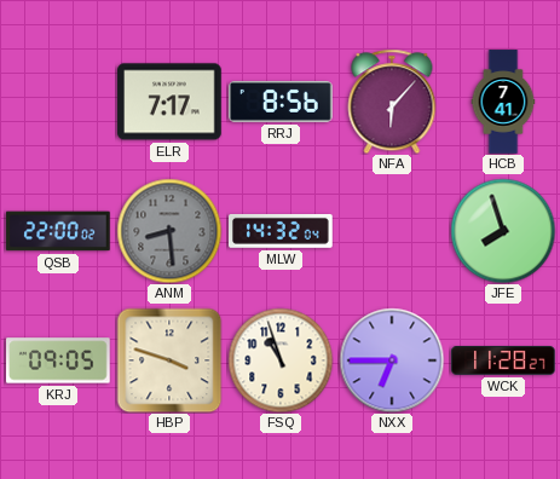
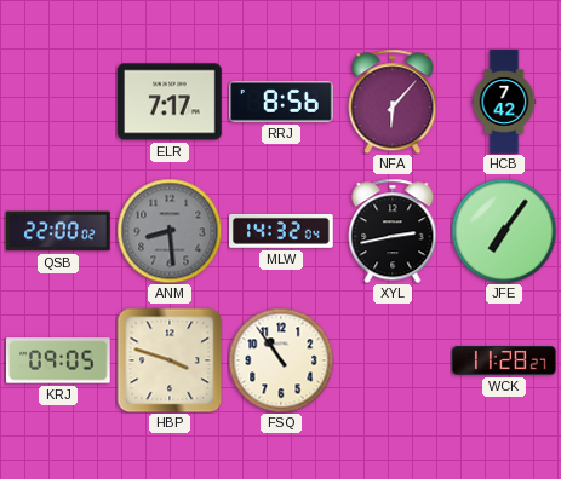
HCB: 7:41 -> 7:42 (504, 102)
XYL: none -> 2:43 (393, 231)
JFE: 7:57 -> 7:06 (504, 231)
FSQ: 10:57 -> 10:54 (281, 360)
NXX: 6:45 -> none (392, 360)
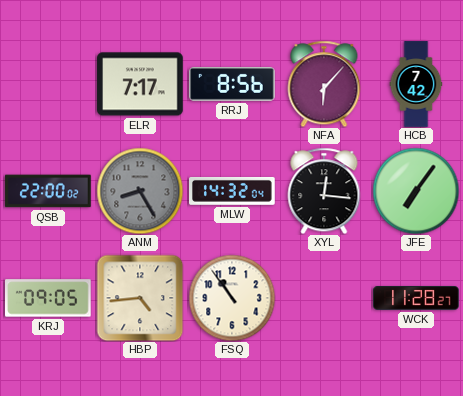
ANM: 8:29 -> 8:25 (140, 191)
XYL: 2:43 -> 12:16 (324, 191)
HBP: 3:48 -> 4:44 (140, 298)
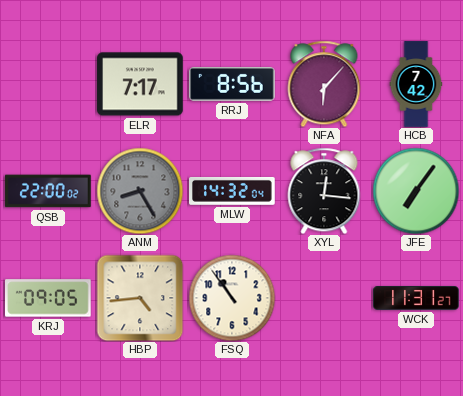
WCK: 11:28 -> 11:31 (416, 299)
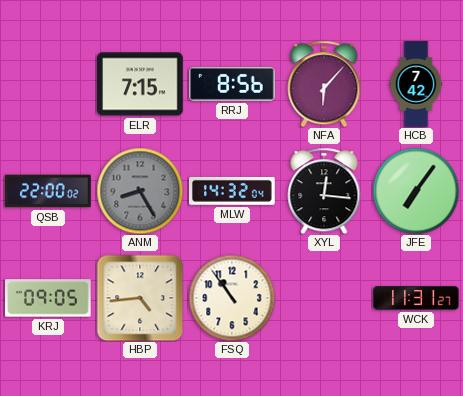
ELR: 7:17 -> 7:15 (140, 84)
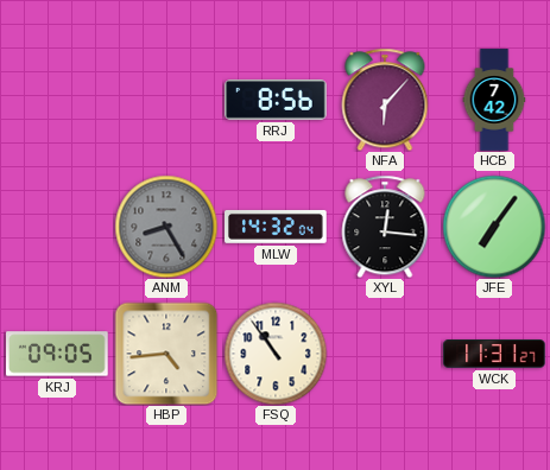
ELR: 7:15 -> none (140, 84)
QSB: 22:00 -> none (48, 191)
